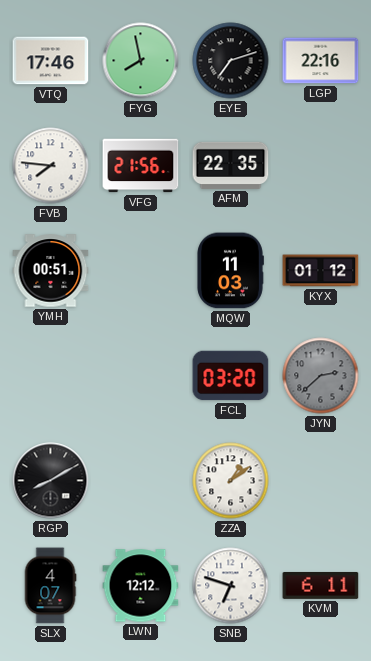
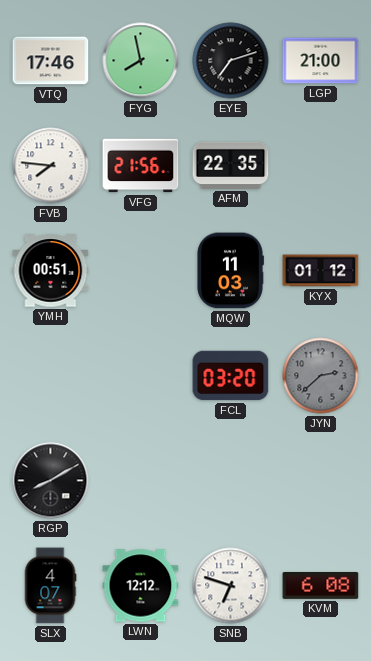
LGP: 22:16 -> 21:00 (321, 61)
ZZA: 1:09 -> none (231, 481)
KVM: 6:11 -> 6:08 (321, 585)
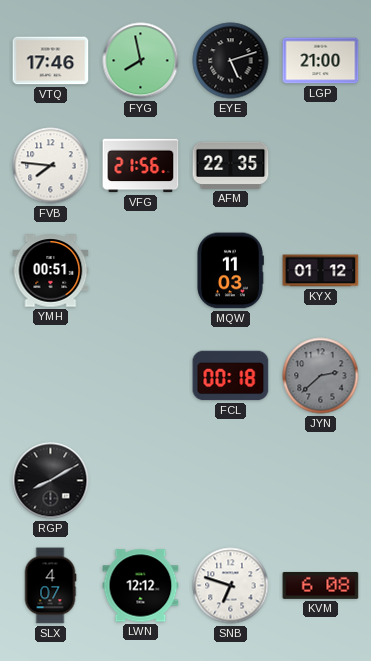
EYE: 7:12 -> 5:12 (231, 61)
FCL: 03:20 -> 00:18 (231, 376)
